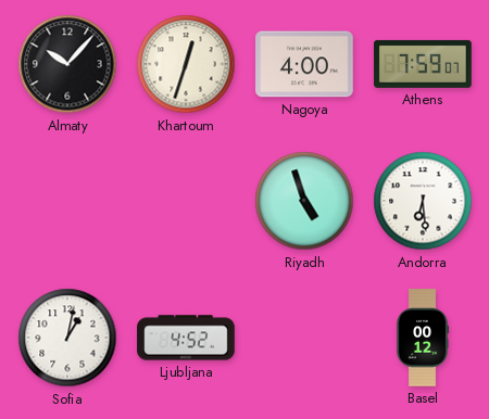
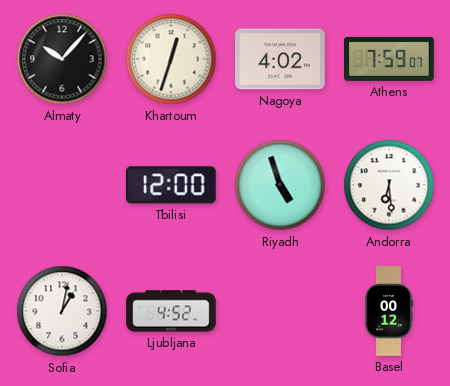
Nagoya: 4:00 -> 4:02 (280, 59)
Tbilisi: none -> 12:00 (171, 185)
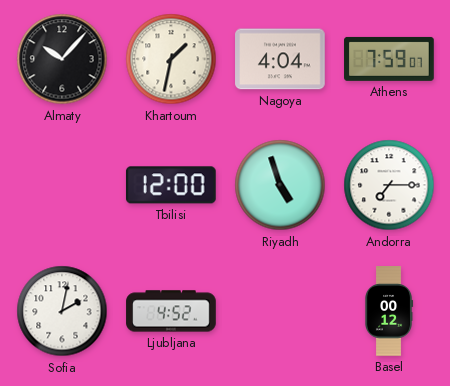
Khartoum: 12:33 -> 1:32 (171, 59)
Nagoya: 4:02 -> 4:04 (280, 59)
Andorra: 6:29 -> 7:15 (389, 185)
Sofia: 1:02 -> 2:02 (62, 311)
